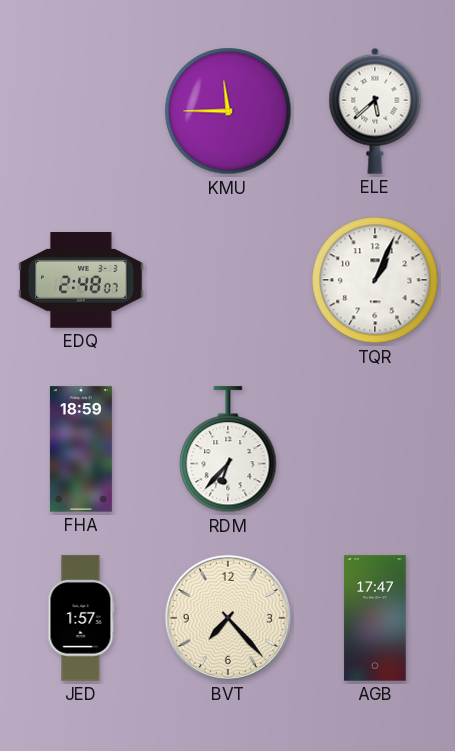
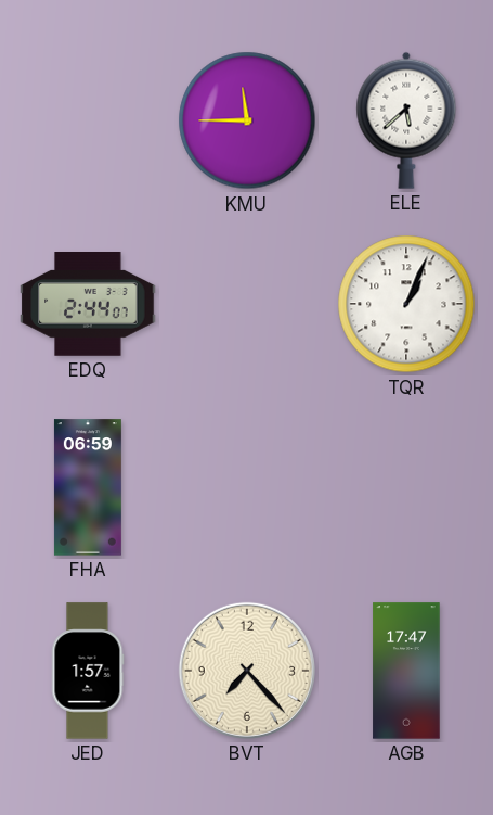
EDQ: 2:48 -> 2:44 (88, 305)
FHA: 18:59 -> 06:59 (88, 487)
RDM: 6:37 -> none (228, 450)
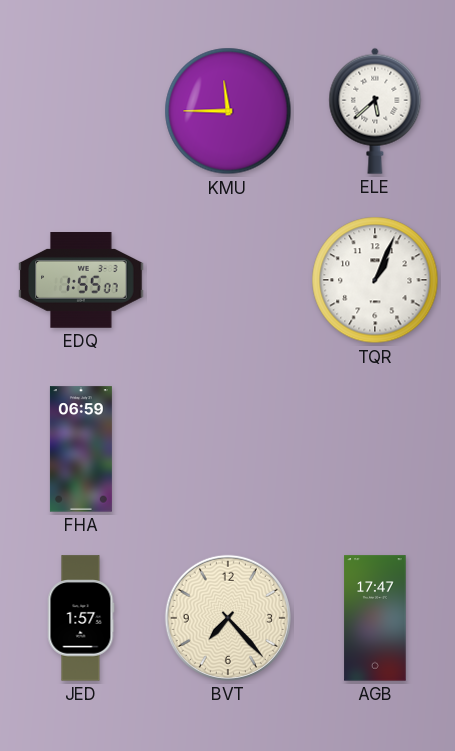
EDQ: 2:44 -> 1:55 (81, 281)
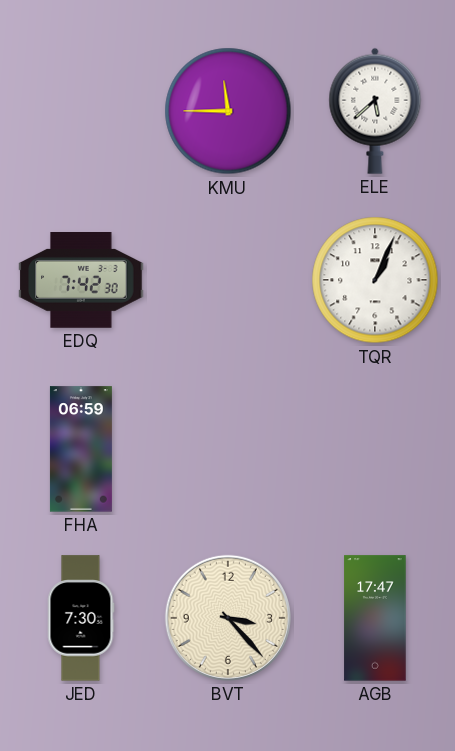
EDQ: 1:55 -> 7:42 (81, 281)
JED: 1:57 -> 7:30 (81, 618)
BVT: 7:23 -> 3:23 (228, 618)
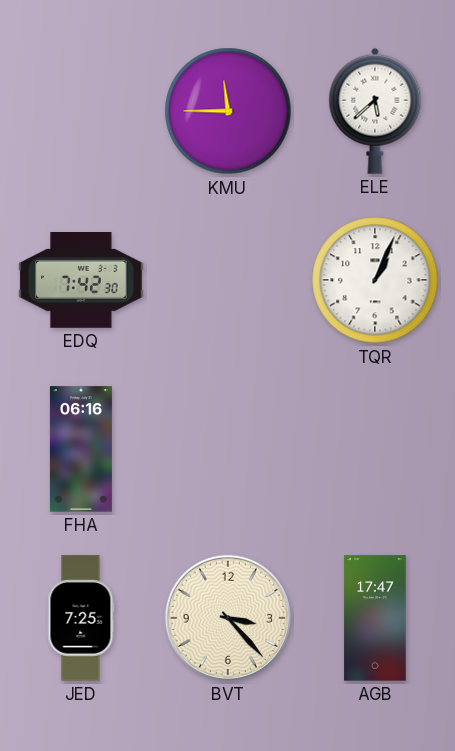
FHA: 06:59 -> 06:16 (81, 449)
JED: 7:30 -> 7:25 (81, 618)
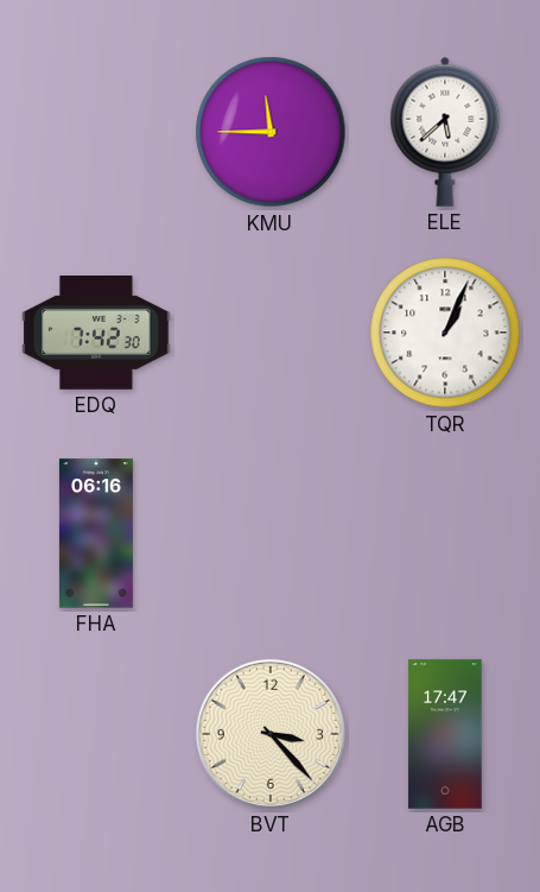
JED: 7:25 -> none (81, 618)
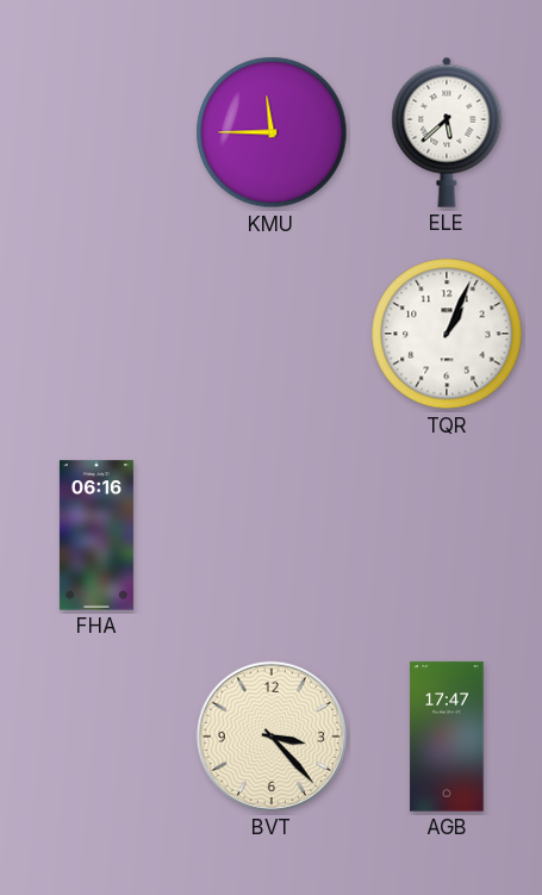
EDQ: 7:42 -> none (96, 334)
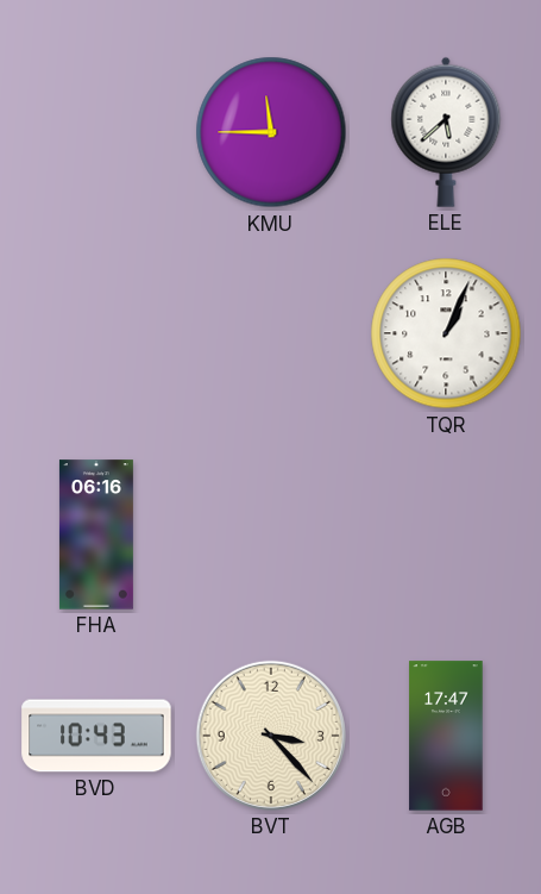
BVD: none -> 10:43 (96, 736)
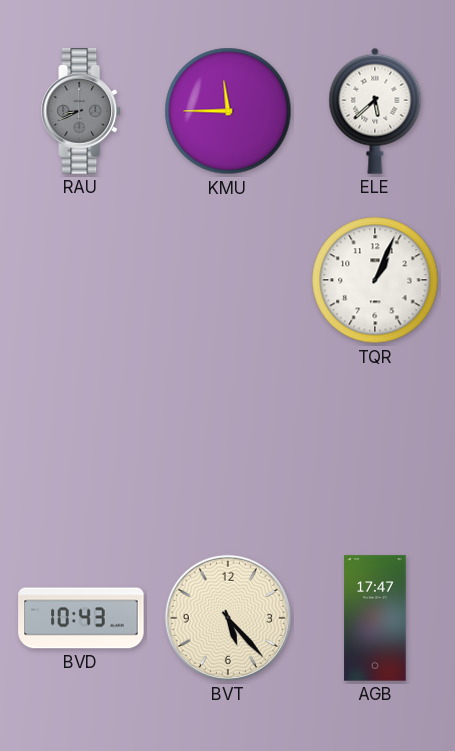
RAU: none -> 8:41 (81, 111)
FHA: 06:16 -> none (96, 534)
BVT: 3:23 -> 5:23 (228, 618)
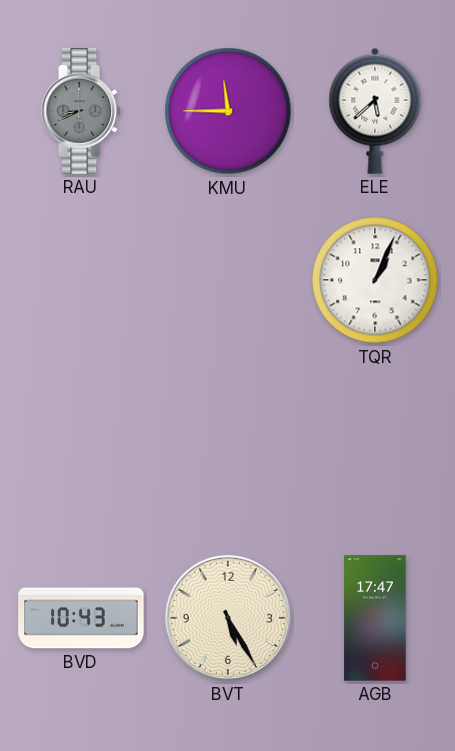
BVT: 5:23 -> 5:25 (228, 618)
